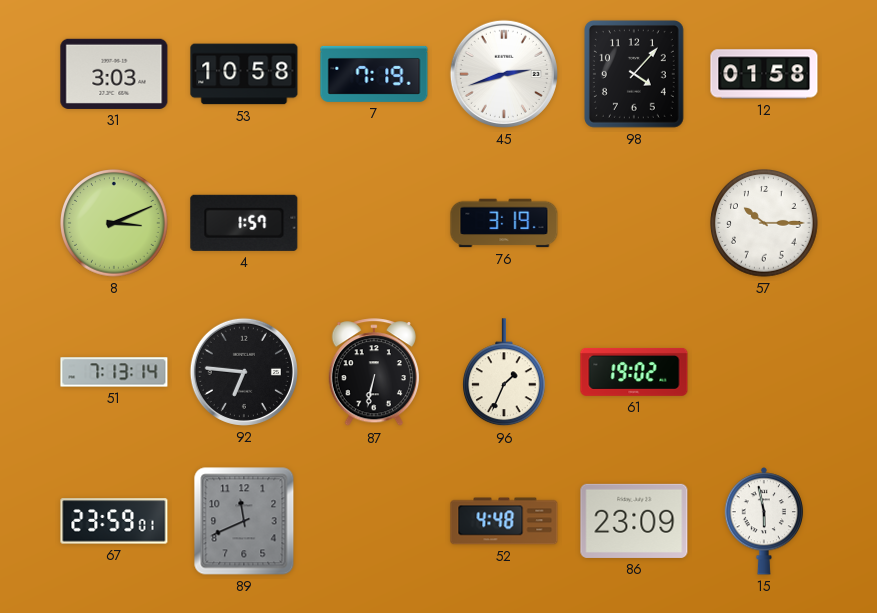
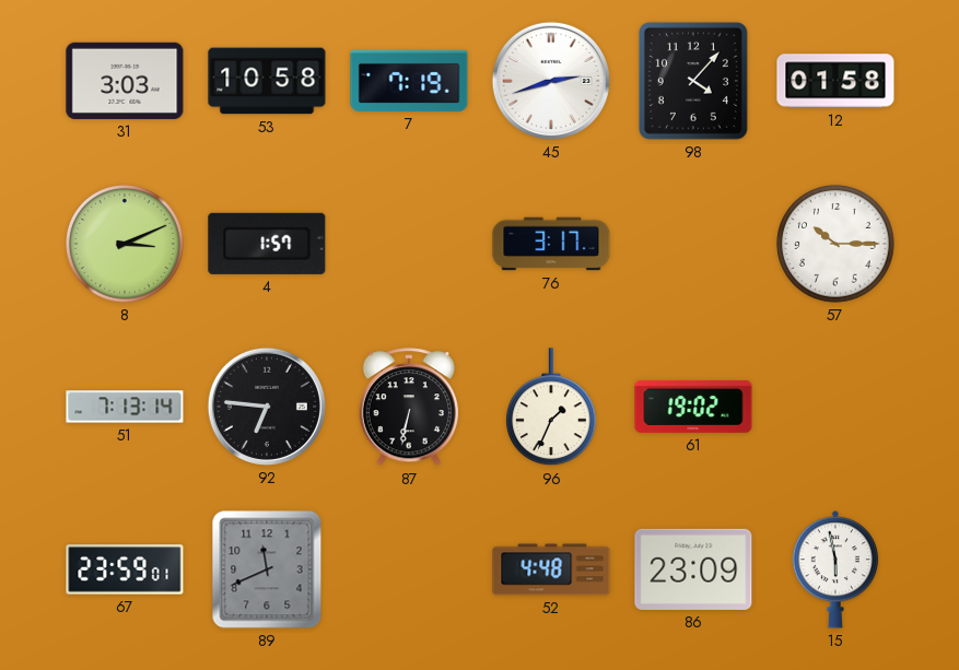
76: 3:19 -> 3:17 (551, 244)
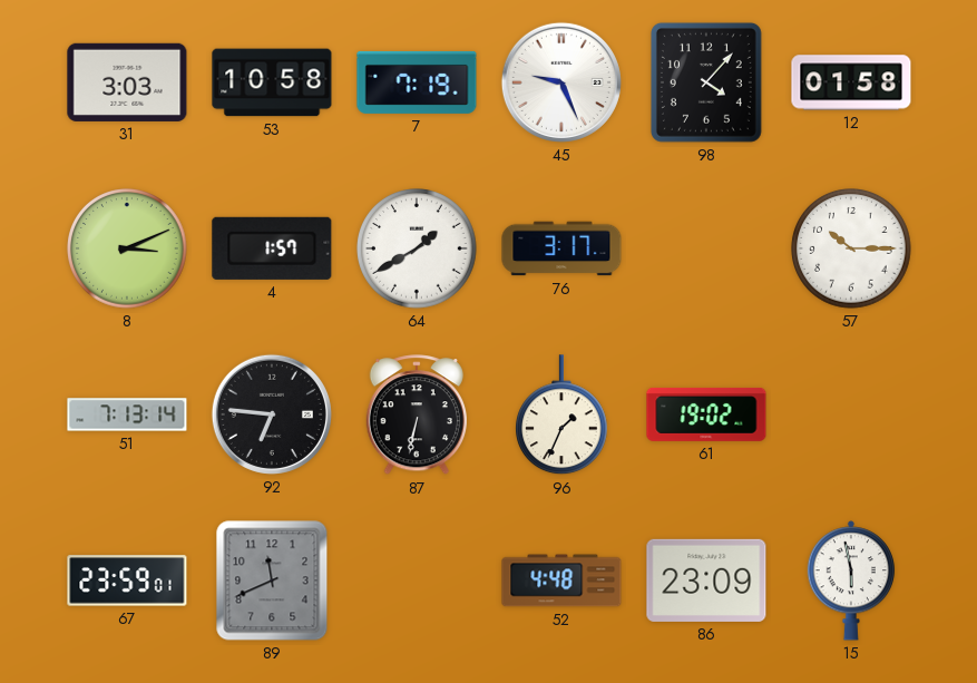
45: 2:42 -> 9:26 (561, 82)
64: none -> 1:40 (417, 248)
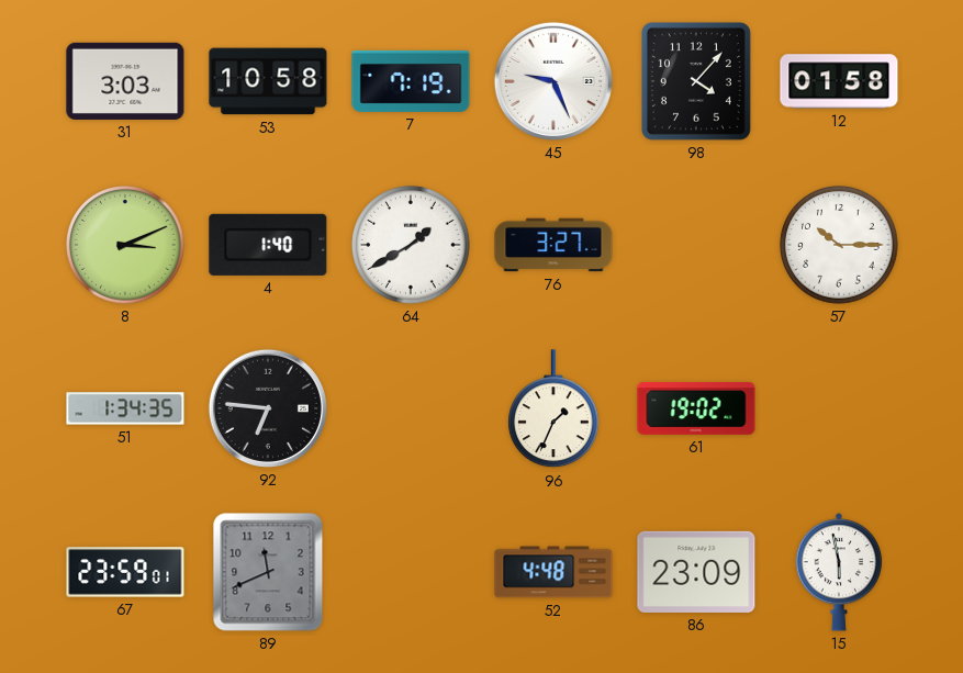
4: 1:57 -> 1:40 (268, 245)
76: 3:17 -> 3:27 (553, 245)
51: 7:13 -> 1:34 (125, 408)
87: 6:32 -> none (416, 416)
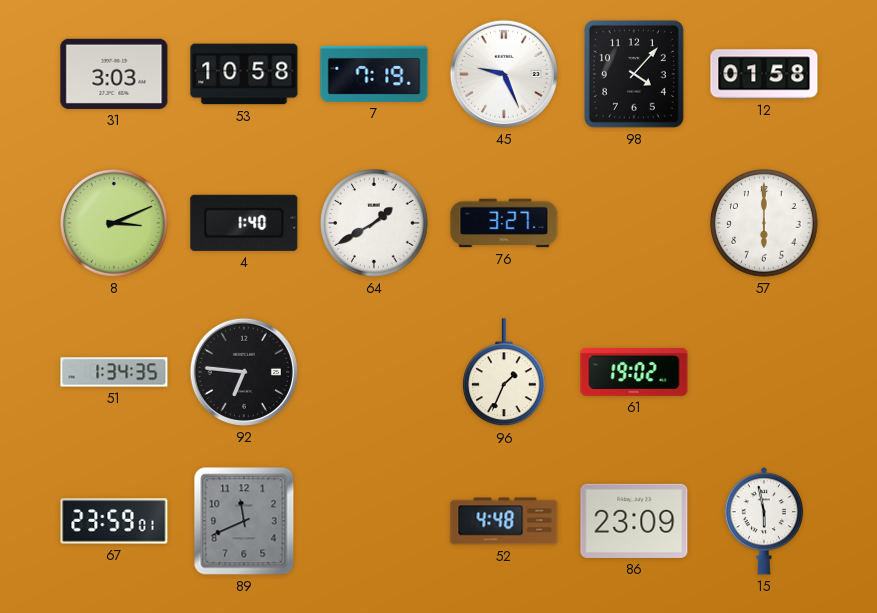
57: 10:15 -> 6:00 (764, 223)
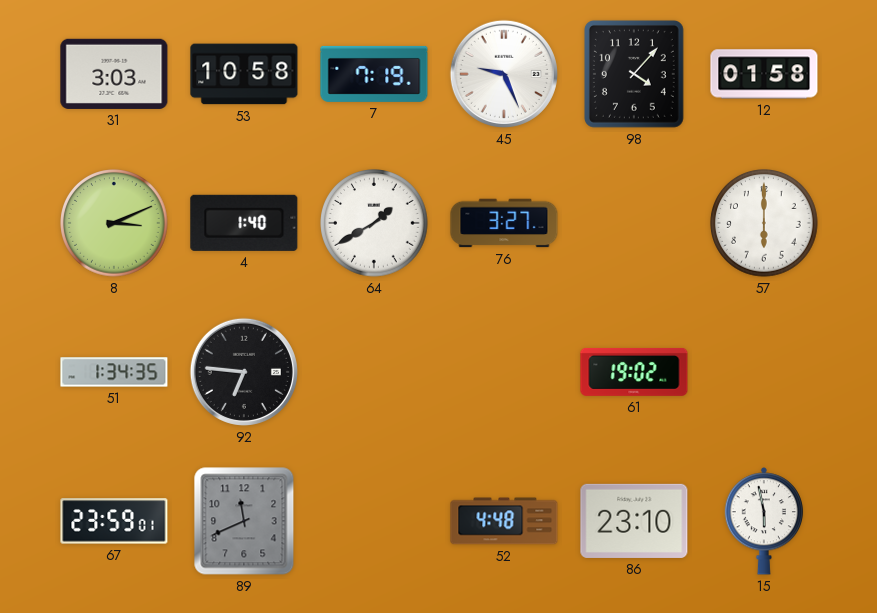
96: 1:34 -> none (505, 373)
86: 23:09 -> 23:10 (634, 521)
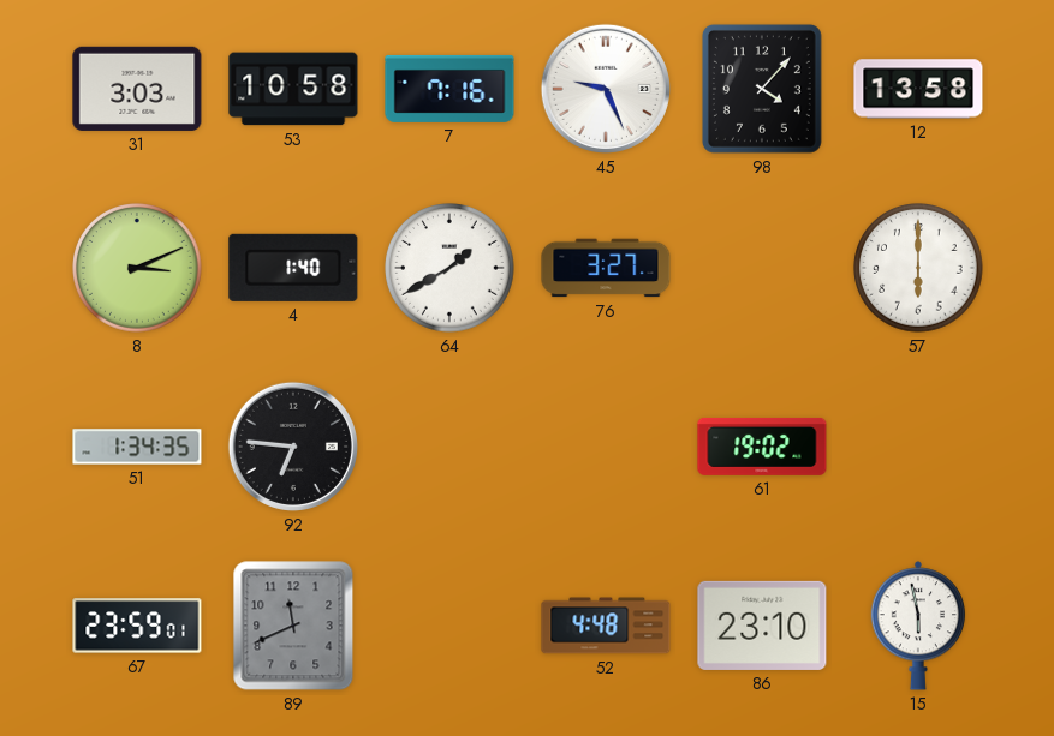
7: 7:19 -> 7:16 (449, 89)
12: 01:58 -> 13:58 (918, 89)
